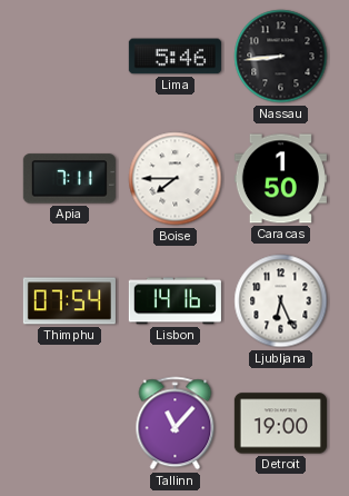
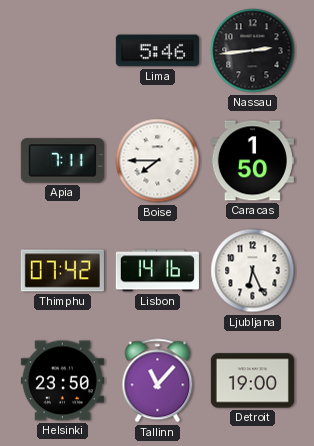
Nassau: 8:44 -> 2:44 (253, 51)
Thimphu: 07:54 -> 07:42 (62, 271)
Helsinki: none -> 23:50 (62, 381)
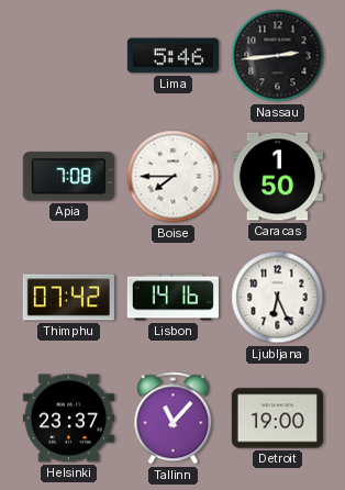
Apia: 7:11 -> 7:08 (68, 177)
Helsinki: 23:50 -> 23:37 (68, 419)
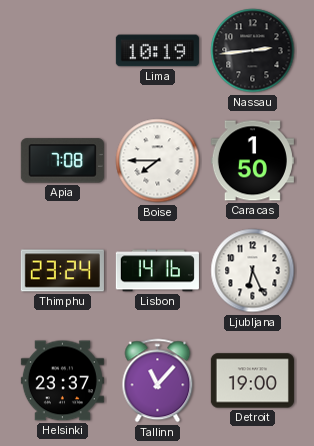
Lima: 5:46 -> 10:19 (157, 51)
Thimphu: 07:42 -> 23:24 (62, 271)
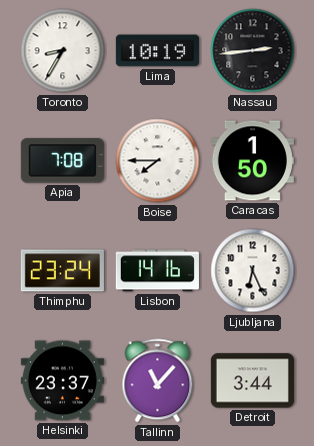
Toronto: none -> 8:35 (63, 51)
Detroit: 19:00 -> 3:44 (252, 381)
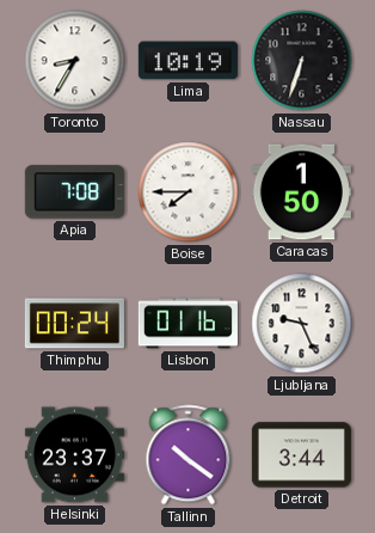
Nassau: 2:44 -> 6:33 (302, 61)
Thimphu: 23:24 -> 00:24 (74, 324)
Lisbon: 14:16 -> 01:16 (187, 324)
Ljubljana: 6:26 -> 9:26 (302, 324)
Tallinn: 11:07 -> 10:21 (189, 455)
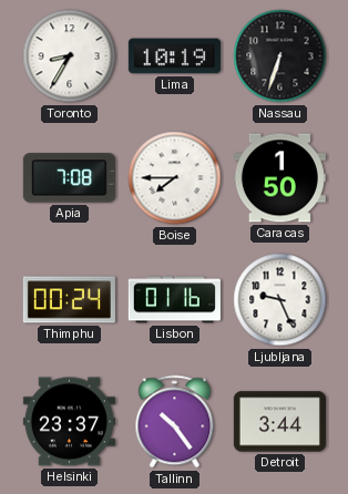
Tallinn: 10:21 -> 10:24 (175, 422)
